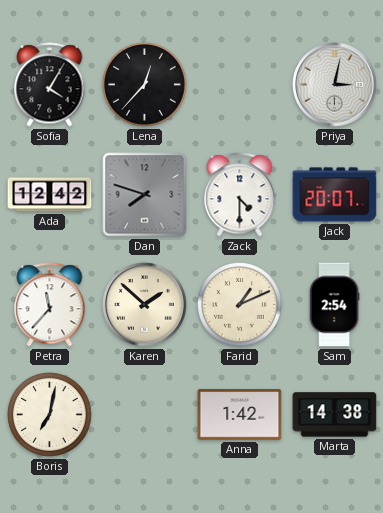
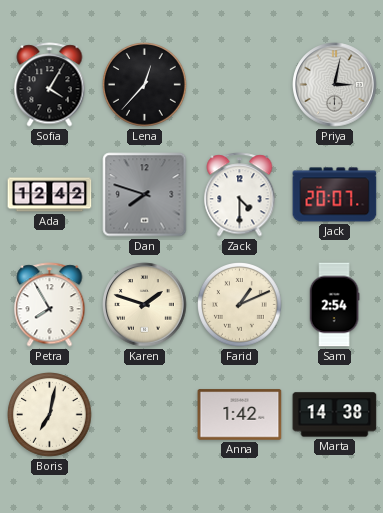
Petra: 11:37 -> 7:55 (50, 305)
Karen: 1:52 -> 1:48 (145, 305)
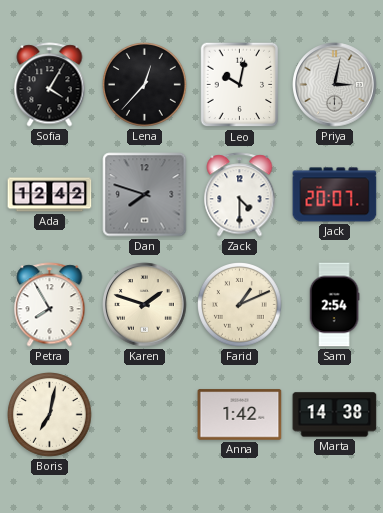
Leo: none -> 10:02 (240, 85)
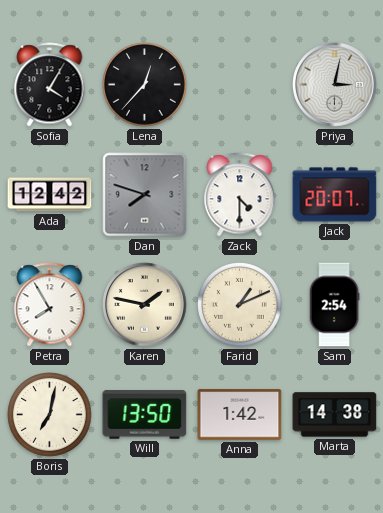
Leo: 10:02 -> none (240, 85)
Karen: 1:48 -> 1:47 (145, 305)
Will: none -> 13:50 (145, 415)
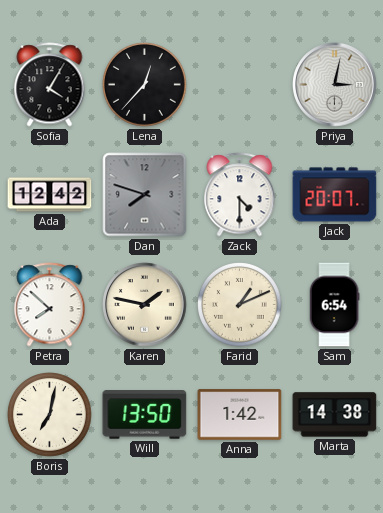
Petra: 7:55 -> 7:52 (50, 305)
Sam: 2:54 -> 6:54 (334, 305)
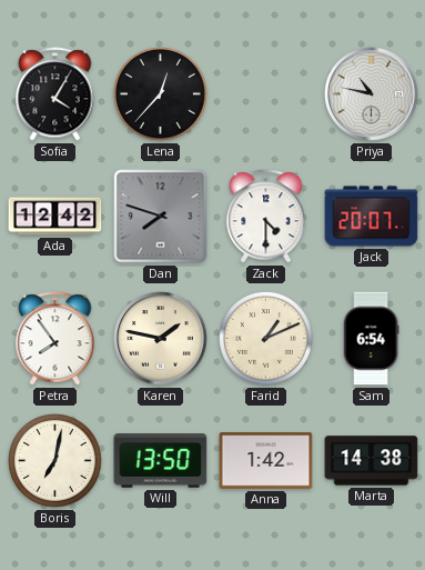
Priya: 3:02 -> 10:47 (372, 94)
Petra: 7:52 -> 7:54 (55, 339)
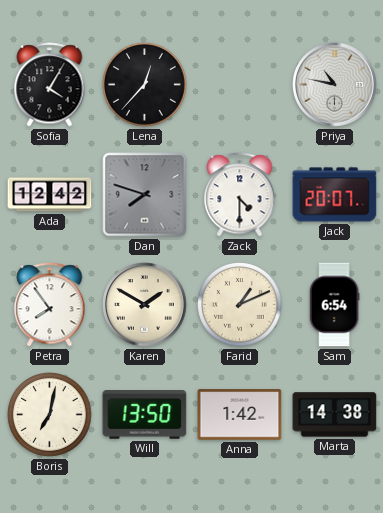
Karen: 1:47 -> 1:50 (145, 305)
